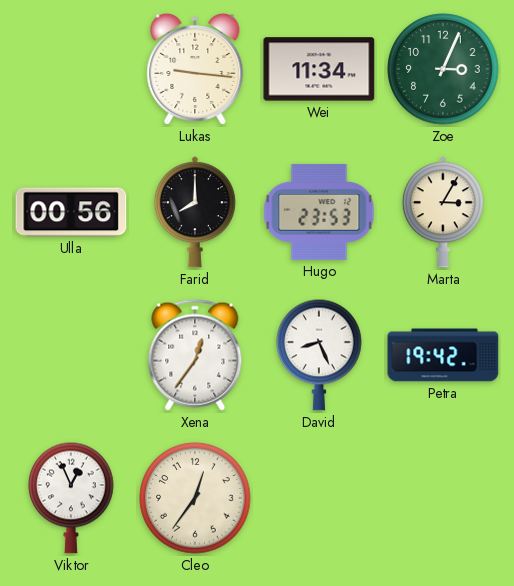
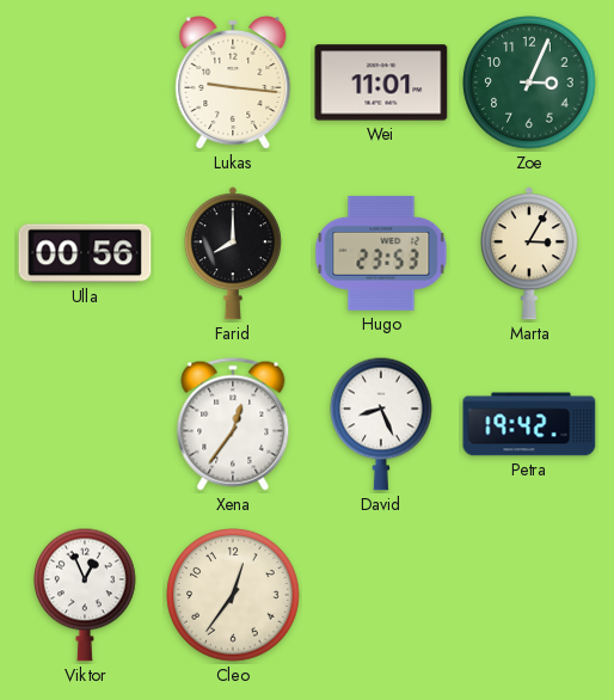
Wei: 11:34 -> 11:01 (381, 82)
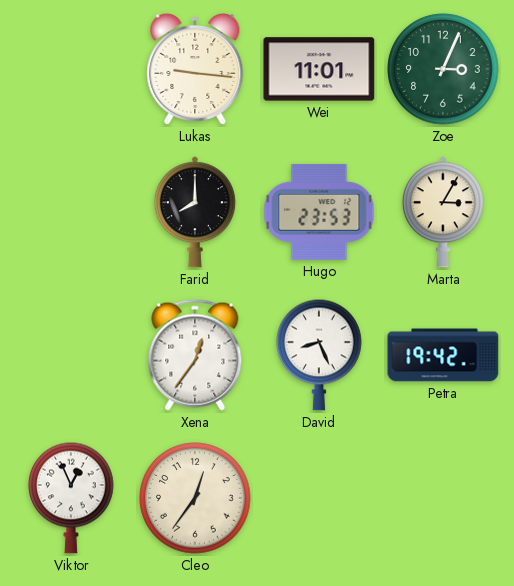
Ulla: 00:56 -> none (85, 253)
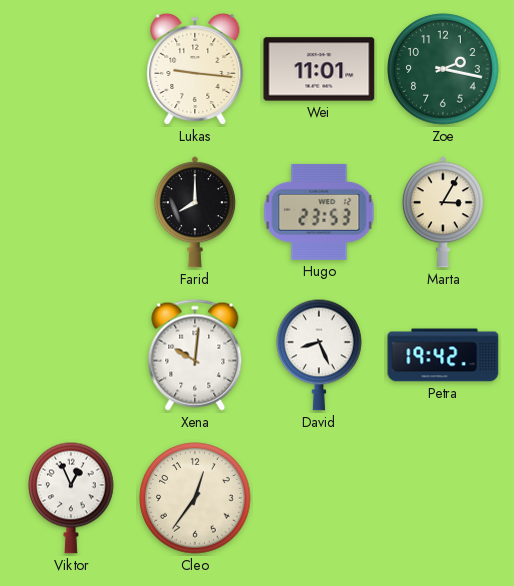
Zoe: 3:04 -> 2:17 (443, 69)
Xena: 12:36 -> 10:01 (195, 355)
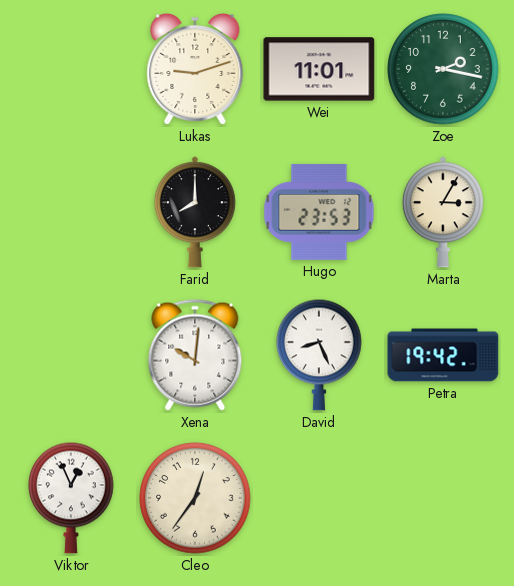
Lukas: 9:16 -> 9:12 (195, 69)
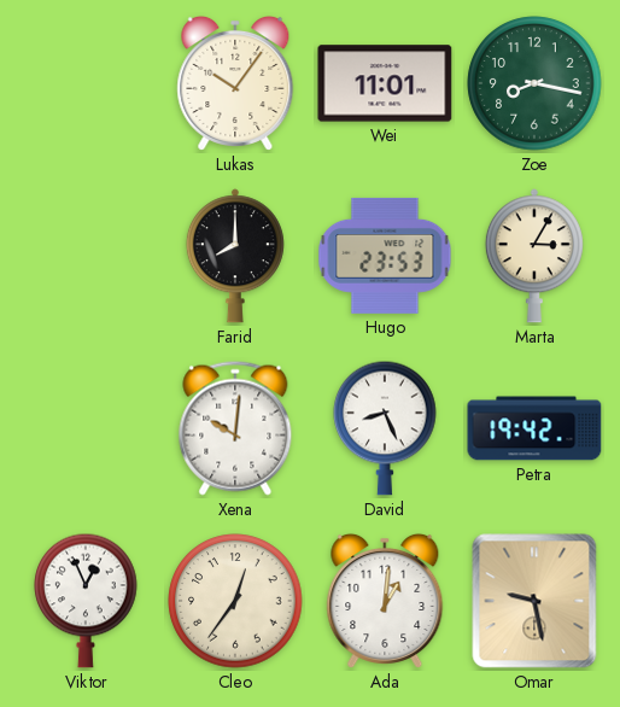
Lukas: 9:12 -> 10:06 (235, 83)
Zoe: 2:17 -> 8:17 (534, 83)
Ada: none -> 1:01 (385, 601)
Omar: none -> 9:28 (534, 601)
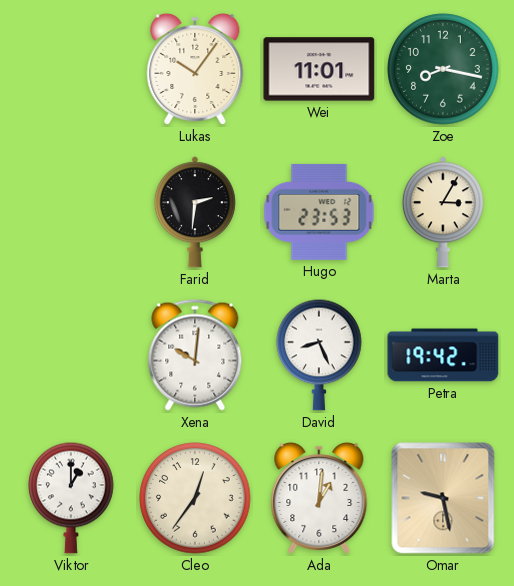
Farid: 8:00 -> 2:31 (195, 212)
Viktor: 12:56 -> 1:00 (71, 498)
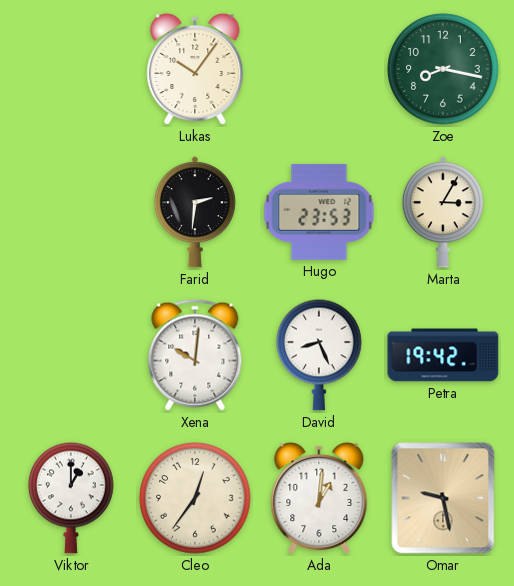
Wei: 11:01 -> none (319, 69)
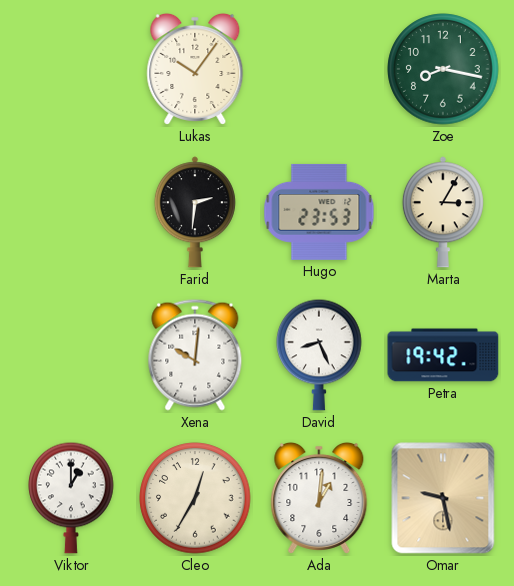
Cleo: 12:36 -> 12:35 (195, 498)
